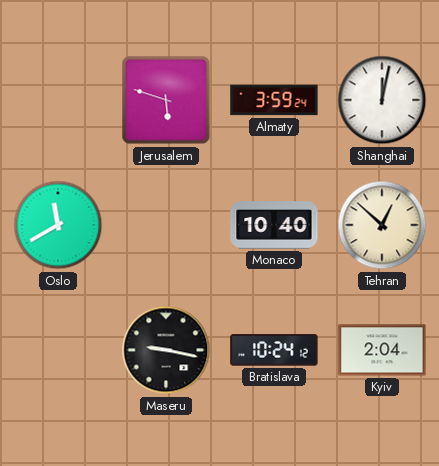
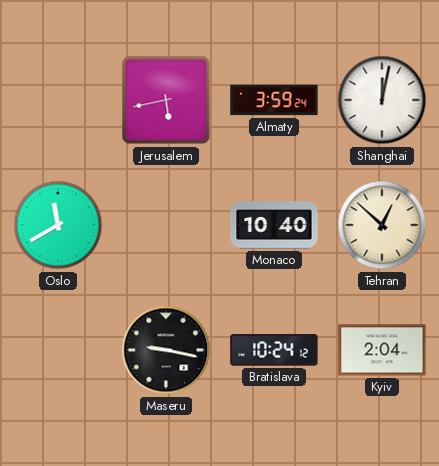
Jerusalem: 5:48 -> 5:43 (166, 100)
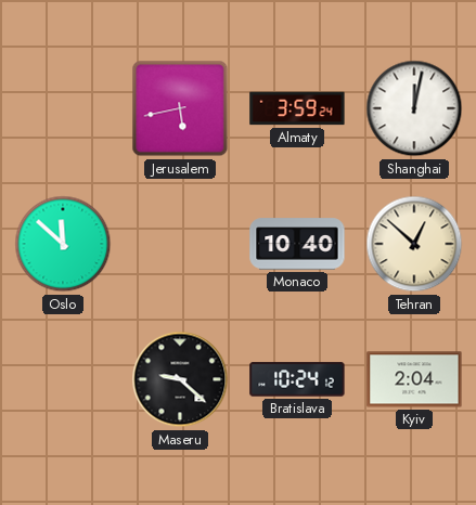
Oslo: 11:40 -> 11:52 (63, 244)
Maseru: 9:17 -> 9:22 (180, 379)
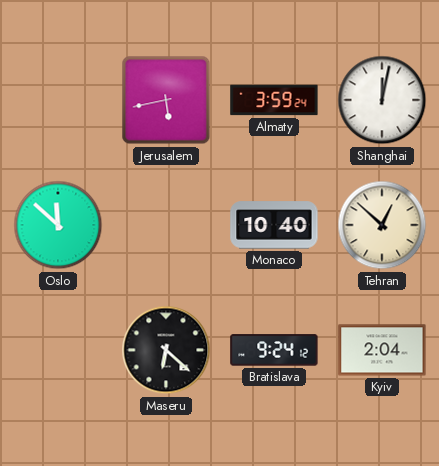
Maseru: 9:22 -> 6:22 (166, 350)
Bratislava: 10:24 -> 9:24 (274, 350)
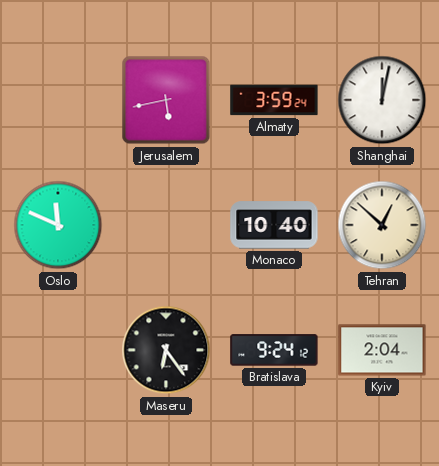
Oslo: 11:52 -> 11:49 (58, 225)
Maseru: 6:22 -> 6:24 (166, 350)
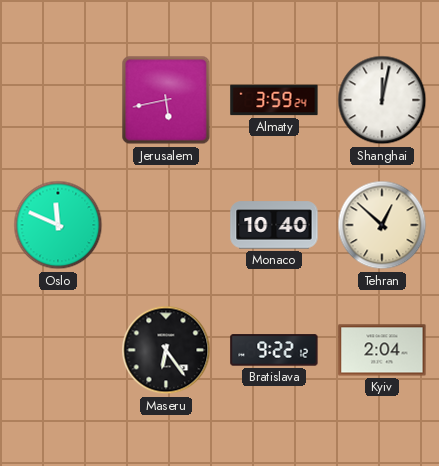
Bratislava: 9:24 -> 9:22 (274, 350)
